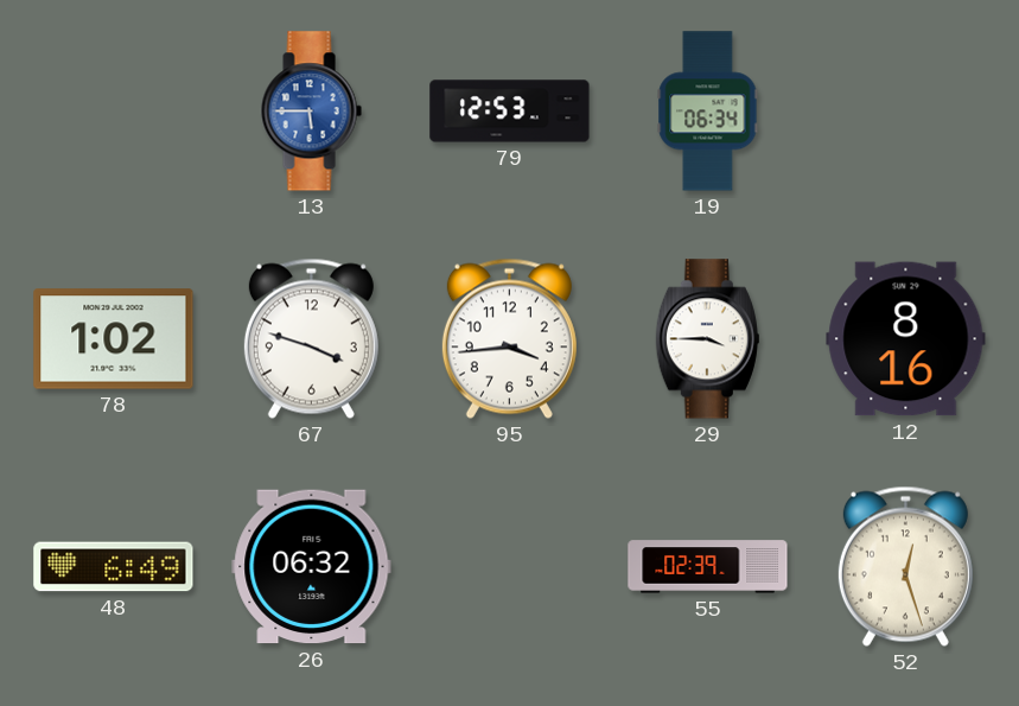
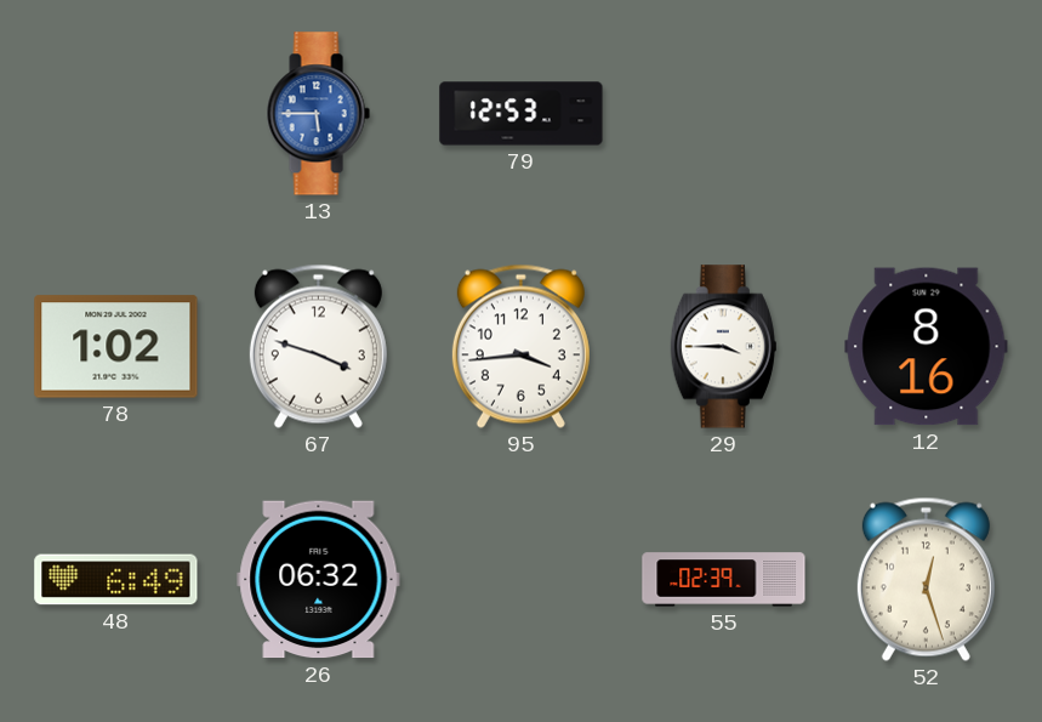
19: 06:34 -> none (708, 112)
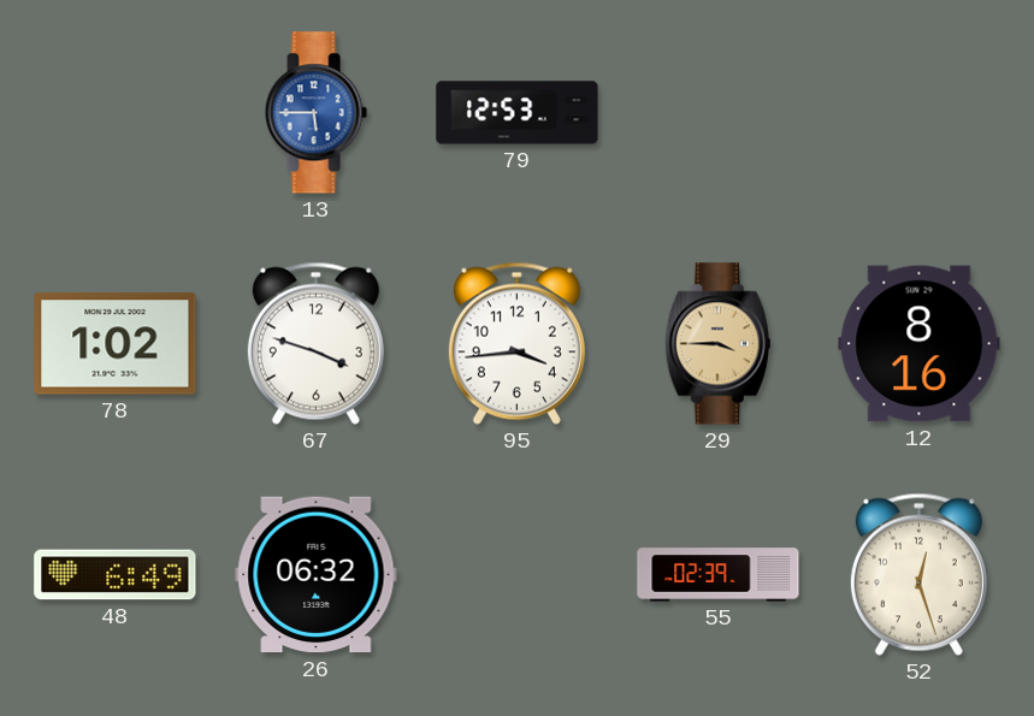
29 dial: white -> champagne (717, 344)
